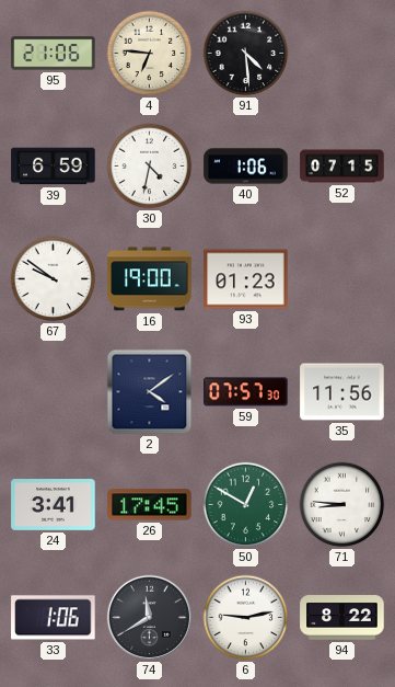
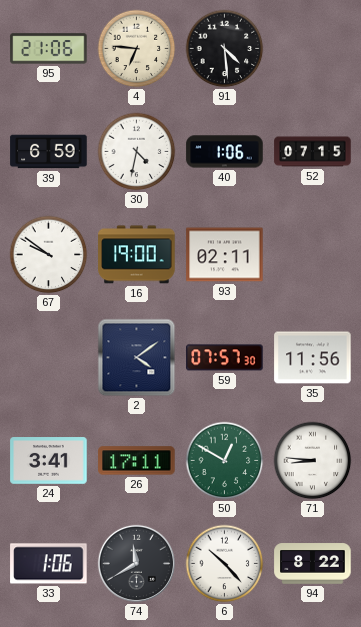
93: 01:23 -> 02:11 (225, 255)
26: 17:45 -> 17:11 (137, 461)
6: 9:13 -> 10:23 (225, 564)
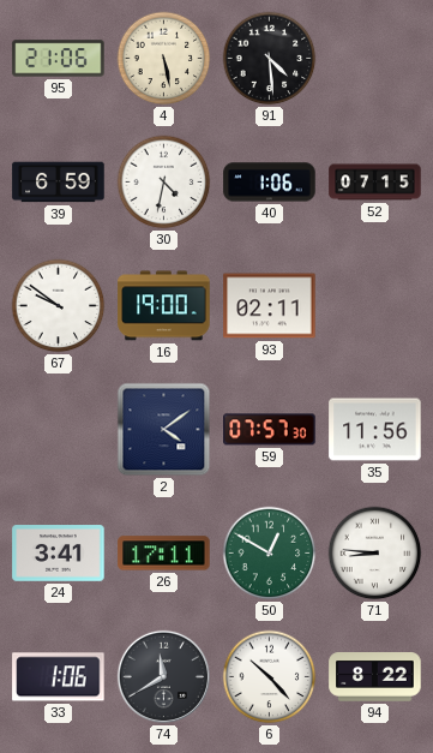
4: 6:46 -> 5:28 (164, 59)
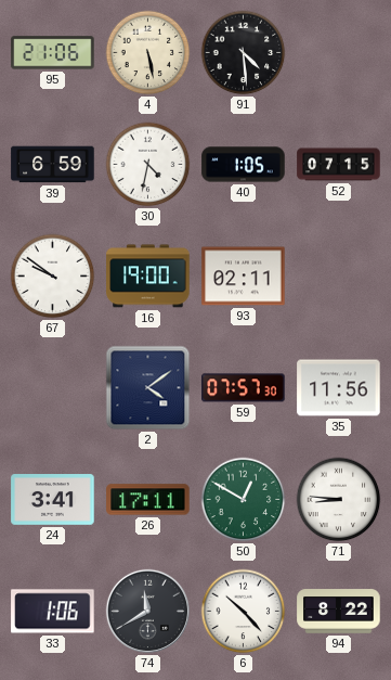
40: 1:06 -> 1:05 (244, 165)
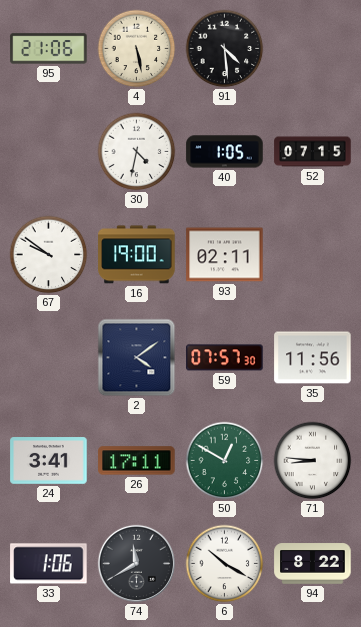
39: 6:59 -> none (53, 165)
6: 10:23 -> 10:20 (225, 564)
